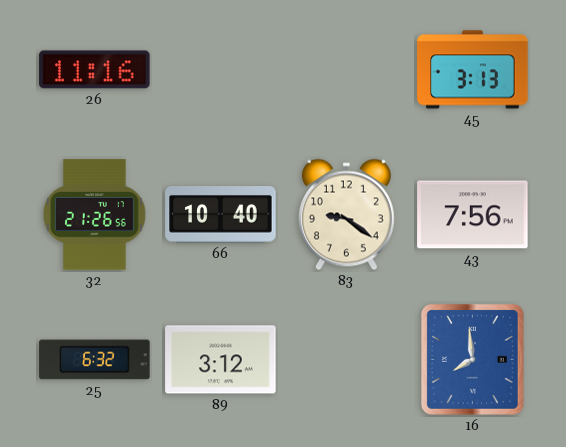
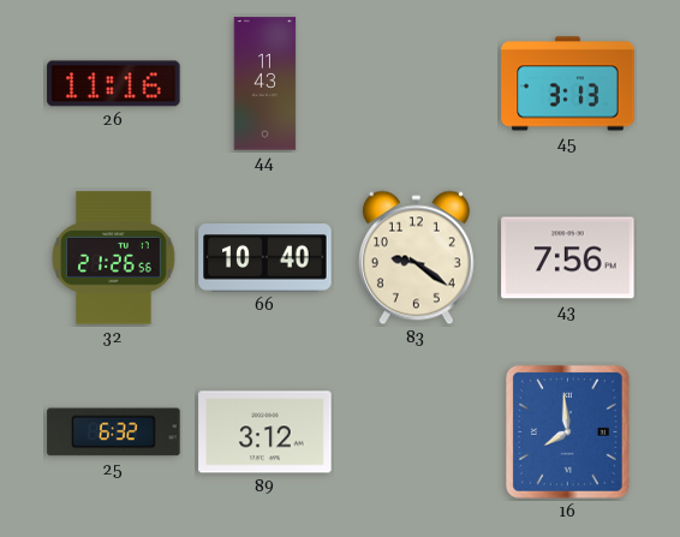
44: none -> 11:43 (266, 84)
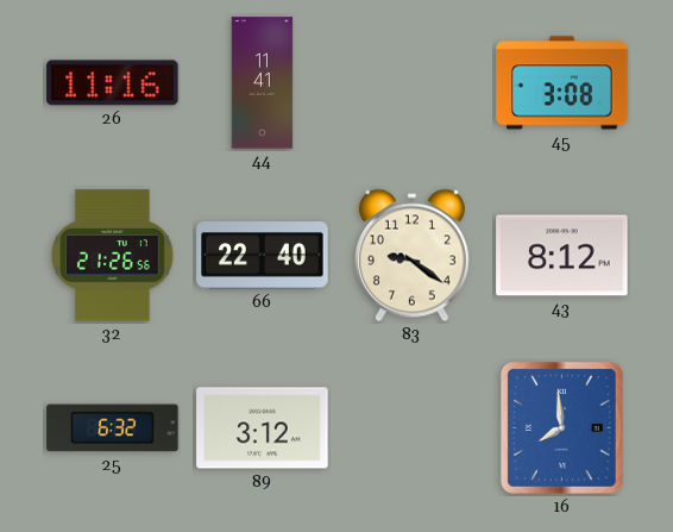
44: 11:43 -> 11:41 (263, 83)
45: 3:13 -> 3:08 (562, 83)
66: 10:40 -> 22:40 (263, 256)
43: 7:56 -> 8:12 (562, 256)
